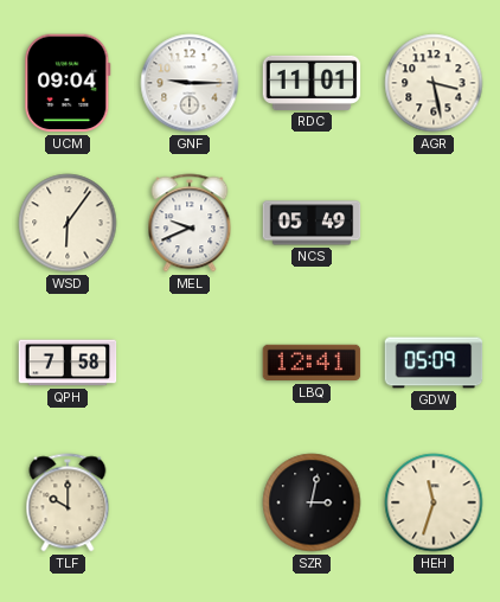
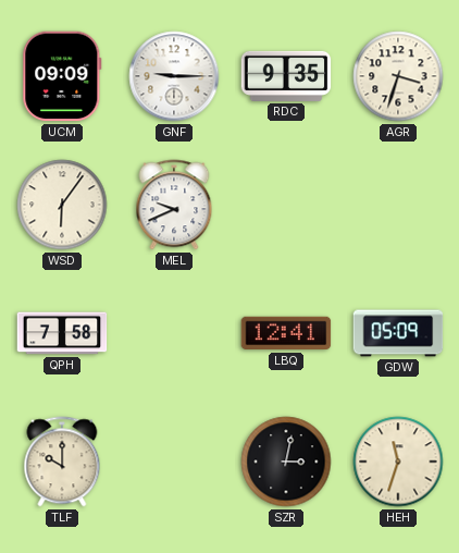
UCM: 09:04 -> 09:09 (62, 76)
RDC: 11:01 -> 9:35 (286, 76)
AGR: 3:28 -> 3:33 (398, 76)
NCS: 05:49 -> none (312, 223)
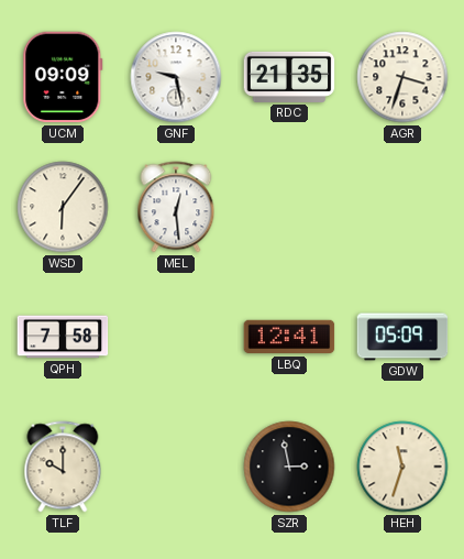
GNF: 9:15 -> 9:28 (176, 77)
RDC: 9:35 -> 21:35 (289, 77)
MEL: 9:41 -> 12:29 (176, 207)
SZR: 3:02 -> 2:58 (289, 467)
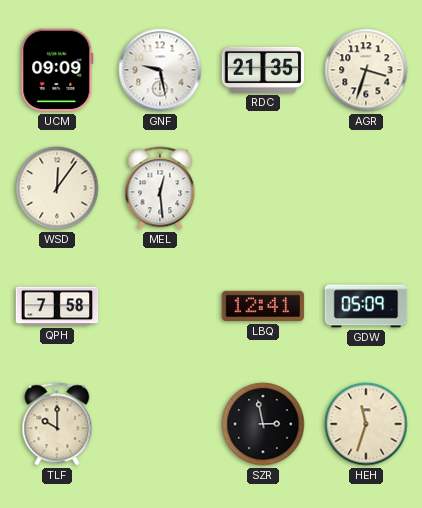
WSD: 6:06 -> 12:06 (57, 188)
